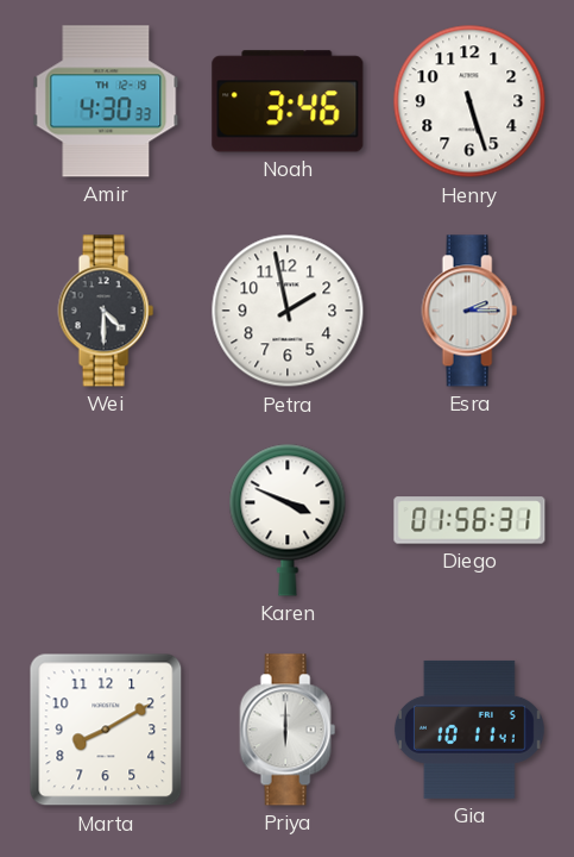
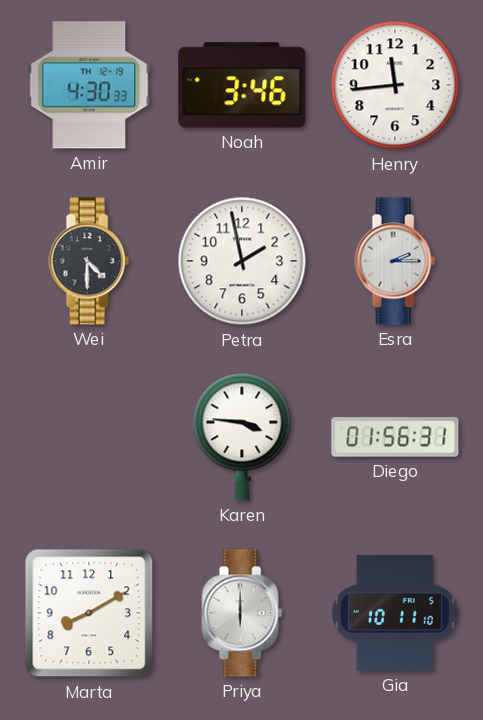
Henry: 5:27 -> 11:44 (395, 85)
Karen: 3:49 -> 3:46 (242, 437)
Gia: 10:11:41 -> 10:11:10 (395, 613)
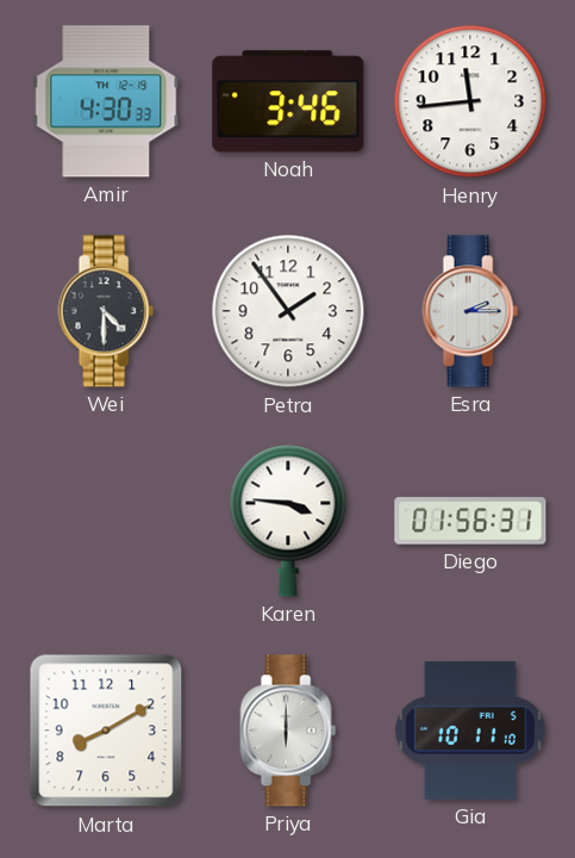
Petra: 1:58 -> 1:54 (288, 311)
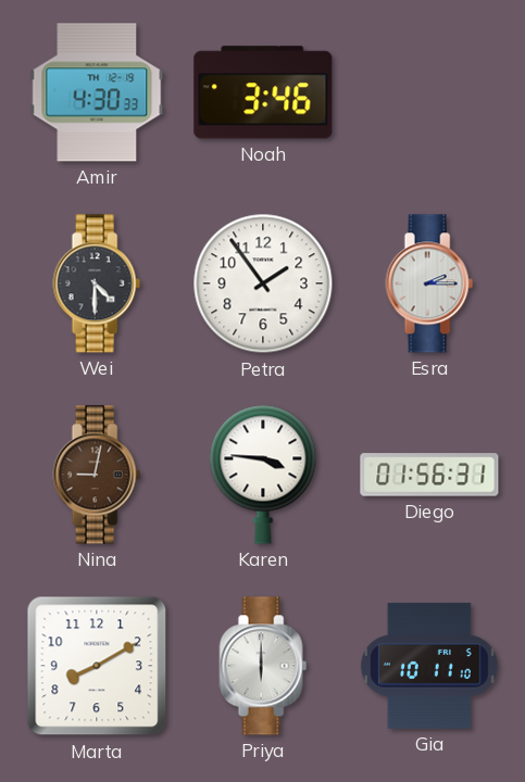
Henry: 11:44 -> none (470, 101)
Nina: none -> 9:02 (97, 475)
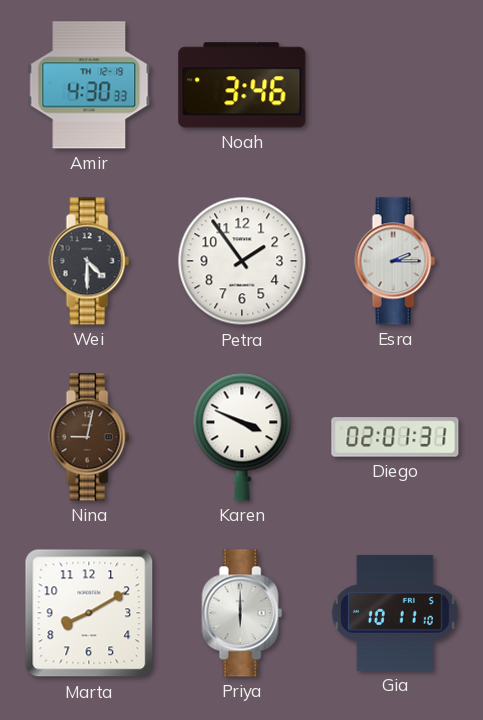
Karen: 3:46 -> 3:49 (242, 437)
Diego: 01:56 -> 02:01 (395, 437)
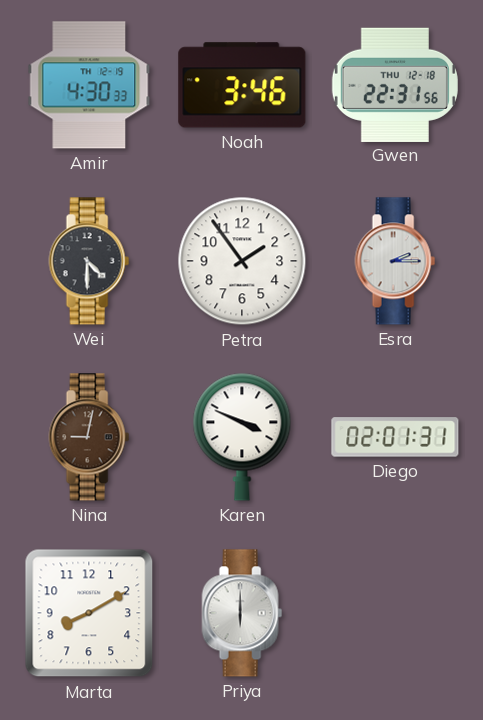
Gwen: none -> 22:31 (395, 84)
Gia: 10:11 -> none (395, 613)
